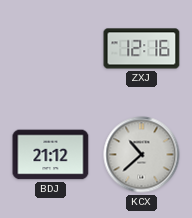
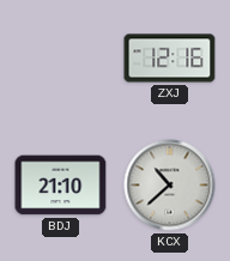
BDJ: 21:12 -> 21:10 (61, 186)
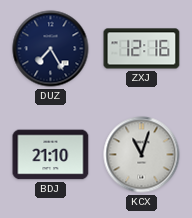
DUZ: none -> 7:25 (51, 49)
KCX: 10:38 -> 11:03 (142, 155)
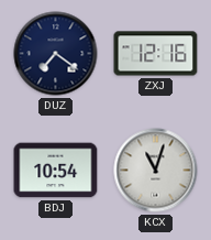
DUZ: 7:25 -> 7:21 (56, 54)
BDJ: 21:10 -> 10:54 (56, 171)
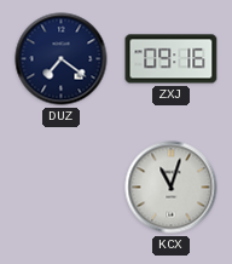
ZXJ: 12:16 -> 09:16 (172, 59)
BDJ: 10:54 -> none (56, 171)
